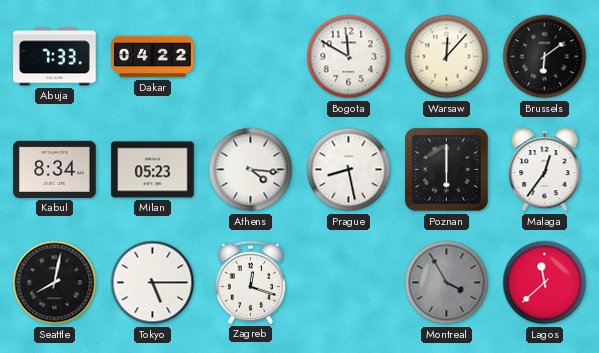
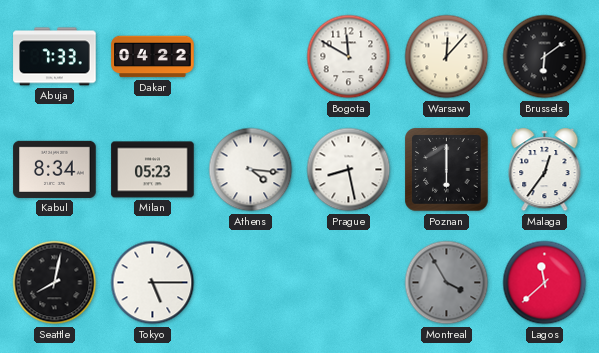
Zagreb: 12:18 -> none (250, 282)
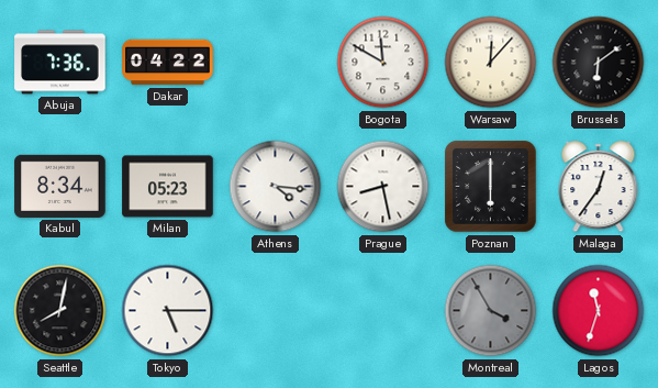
Abuja: 7:33 -> 7:36 (60, 63)
Lagos: 11:38 -> 11:33 (599, 311)
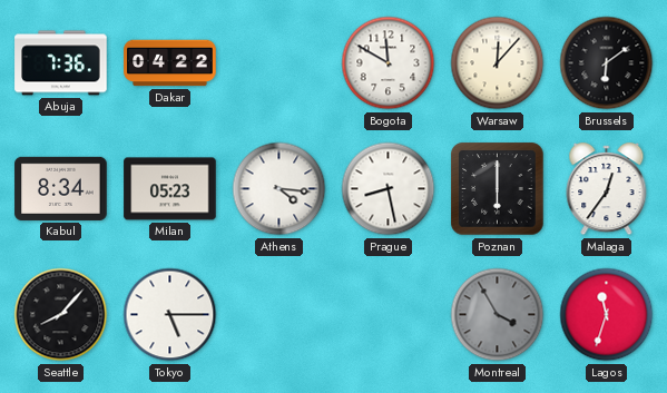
Seattle: 8:02 -> 8:07 (61, 315)
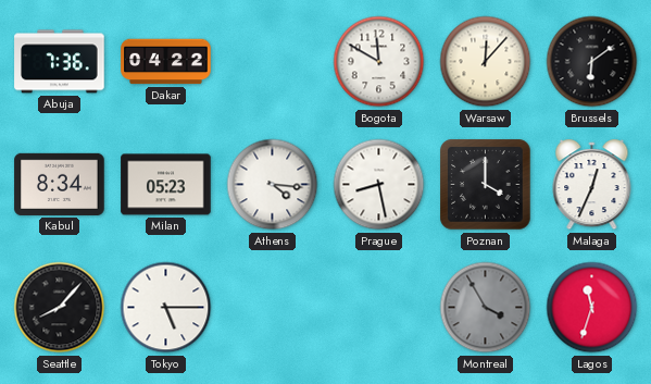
Poznan: 6:00 -> 4:00 (486, 185)
Malaga: 12:36 -> 12:34 (592, 185)
